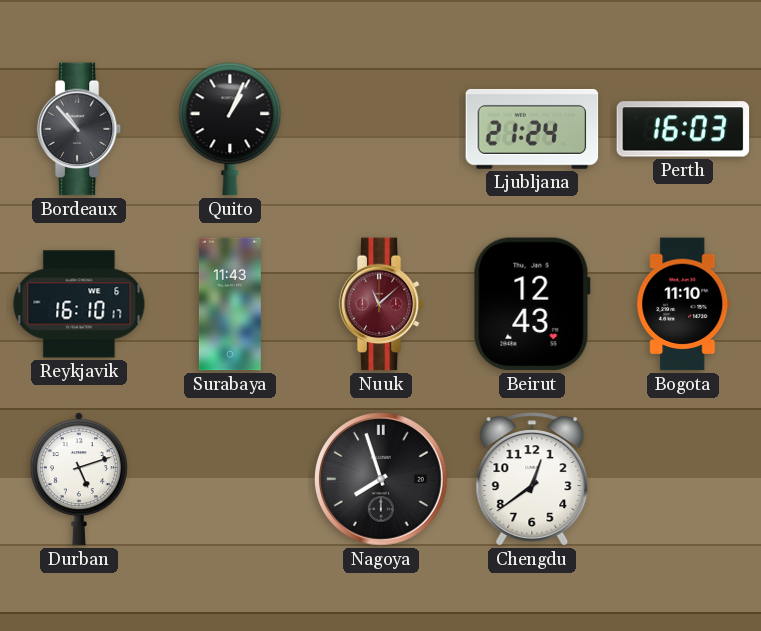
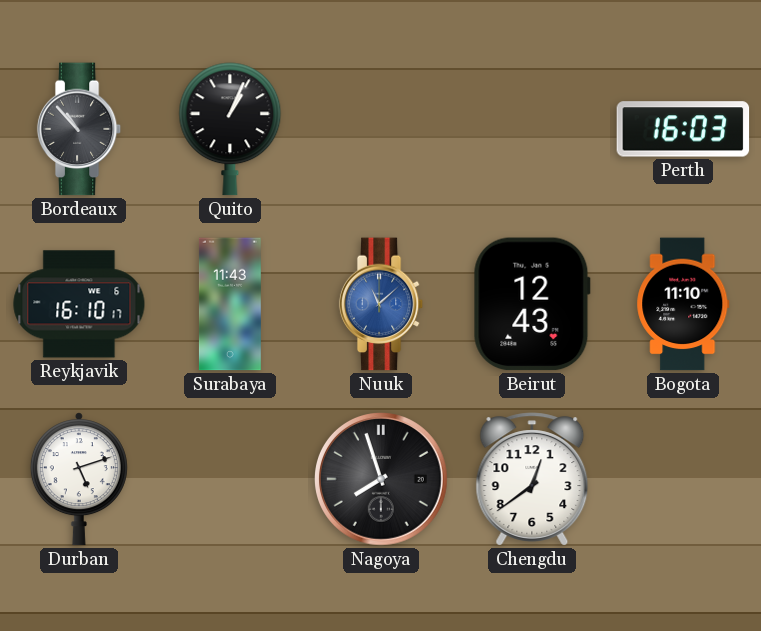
Ljubljana: 21:24 -> none (532, 129)
Nuuk dial: burgundy -> blue (381, 304)
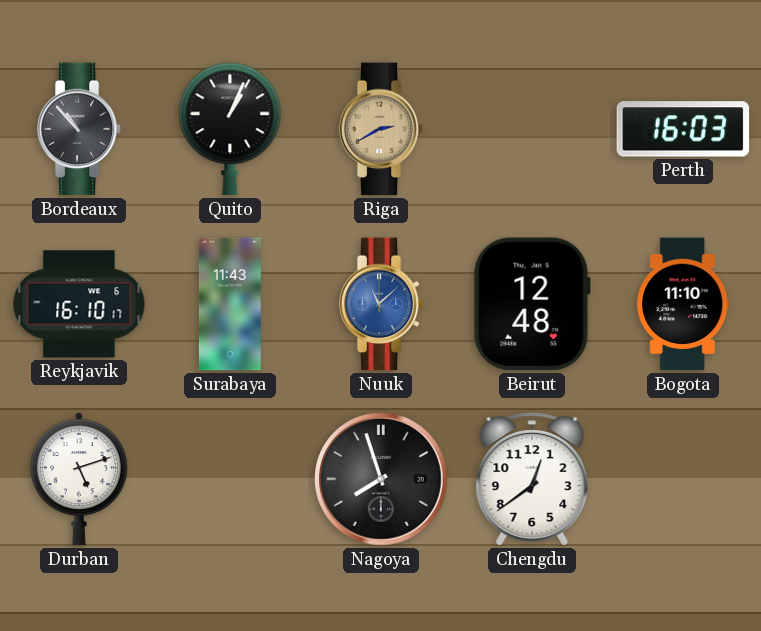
Riga: none -> 2:40 (381, 129)
Beirut: 12:43 -> 12:48 (532, 304)
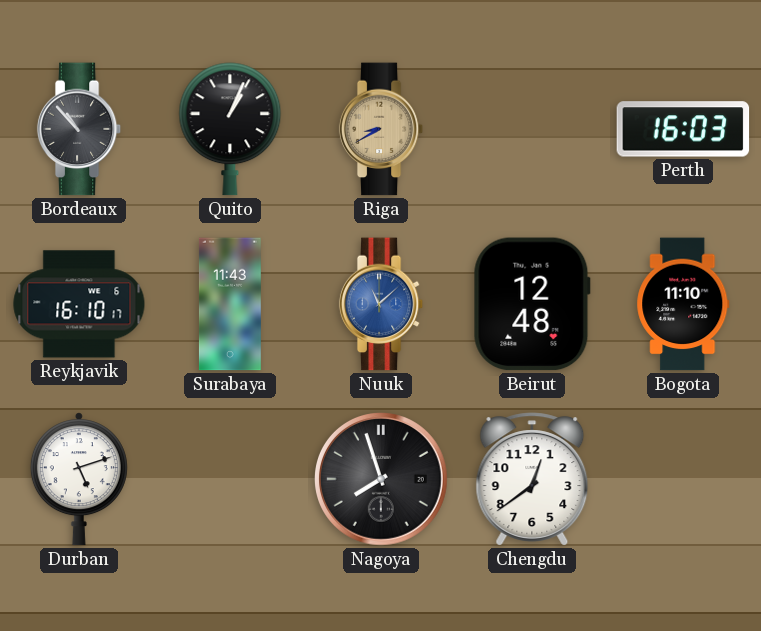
Riga: 2:40 -> 8:40 (381, 129)
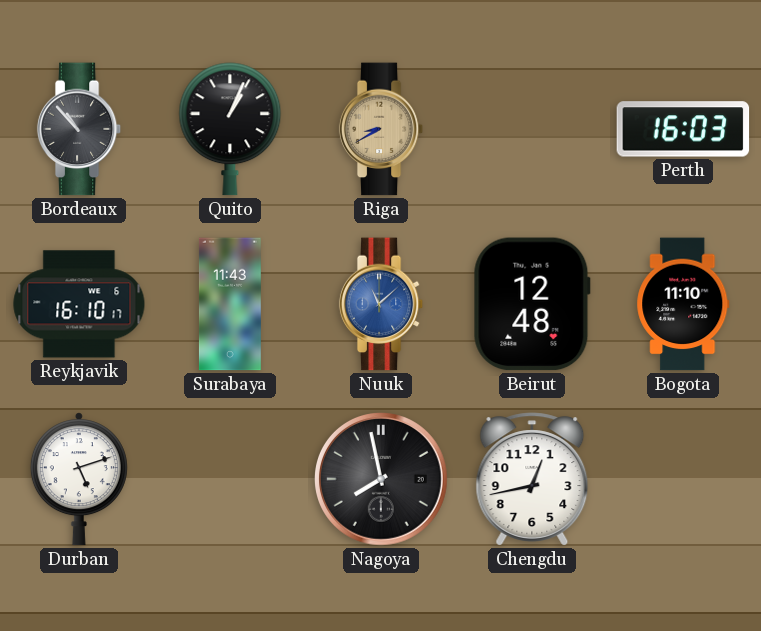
Nagoya: 7:57 -> 7:58 (382, 480)
Chengdu: 12:39 -> 12:43 (532, 479)
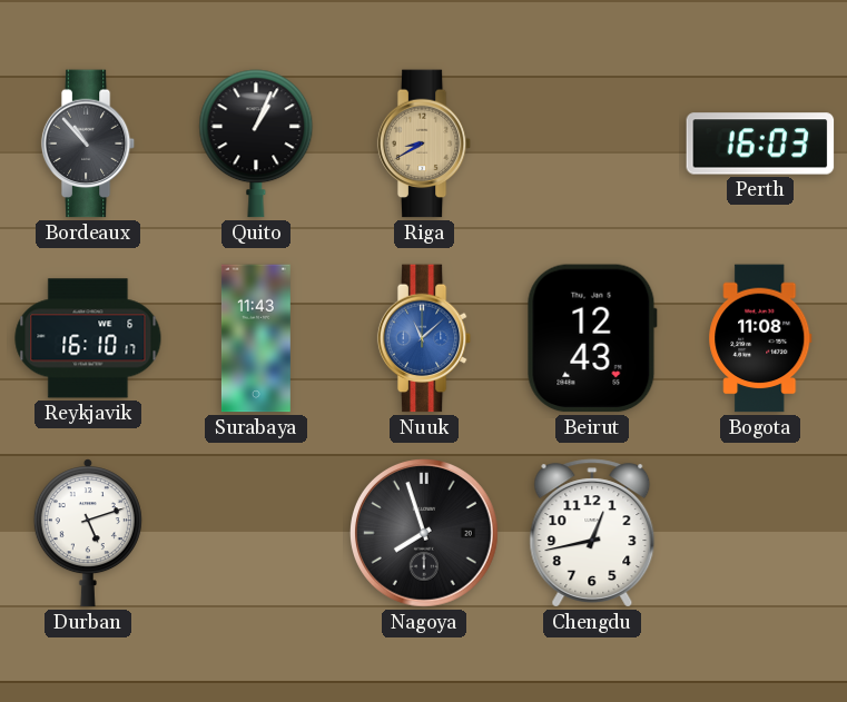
Beirut: 12:48 -> 12:43 (592, 338)
Bogota: 11:10 -> 11:08 (760, 338)
Nagoya: 7:58 -> 7:57 (425, 534)
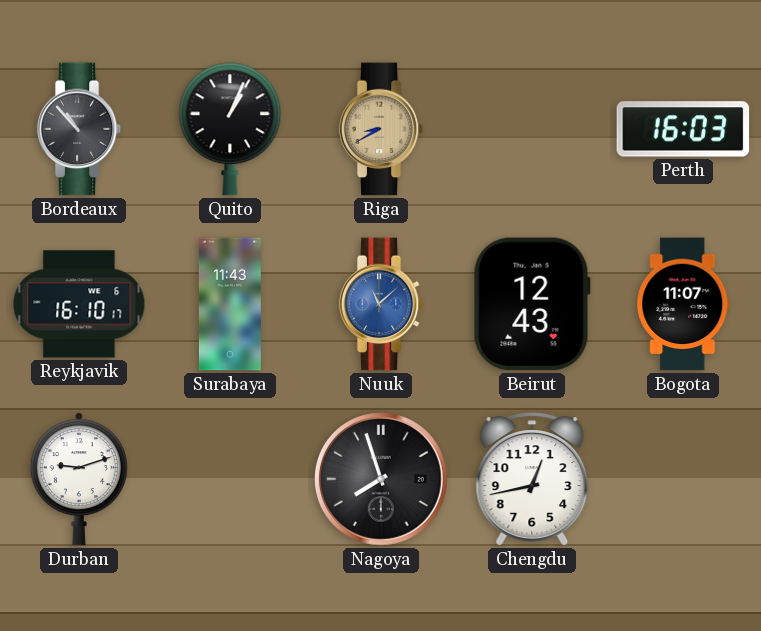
Bogota: 11:08 -> 11:07 (683, 304)
Durban: 5:12 -> 9:12 (79, 479)
